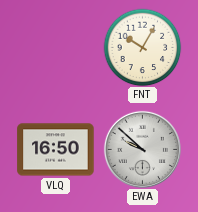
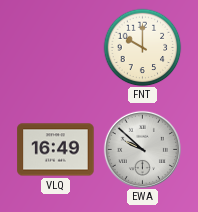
FNT: 10:05 -> 10:00 (142, 47)
VLQ: 16:50 -> 16:49 (56, 150)
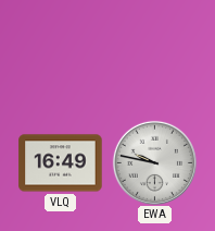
FNT: 10:00 -> none (142, 47)
EWA: 9:52 -> 9:47 (154, 162)
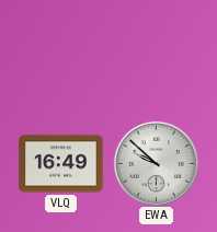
EWA: 9:47 -> 9:52 (156, 163)
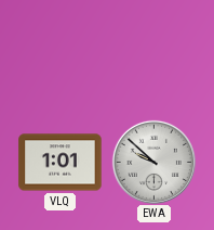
VLQ: 16:49 -> 1:01 (61, 163)
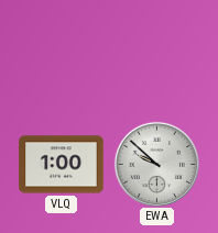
VLQ: 1:01 -> 1:00 (62, 165)
